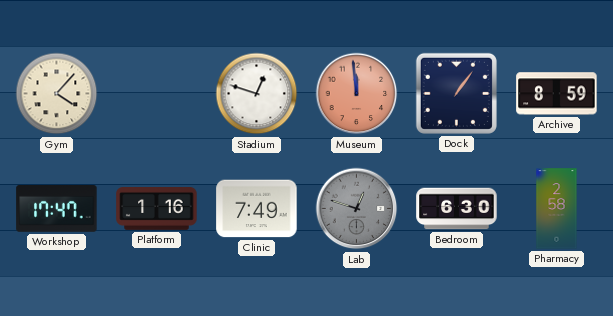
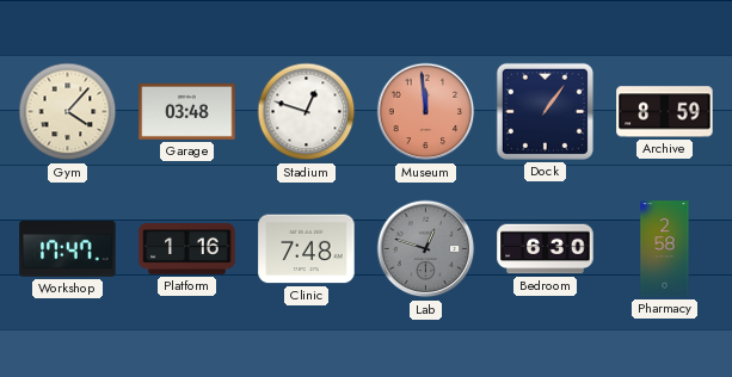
Garage: none -> 03:48 (187, 111)
Clinic: 7:49 -> 7:48 (307, 249)
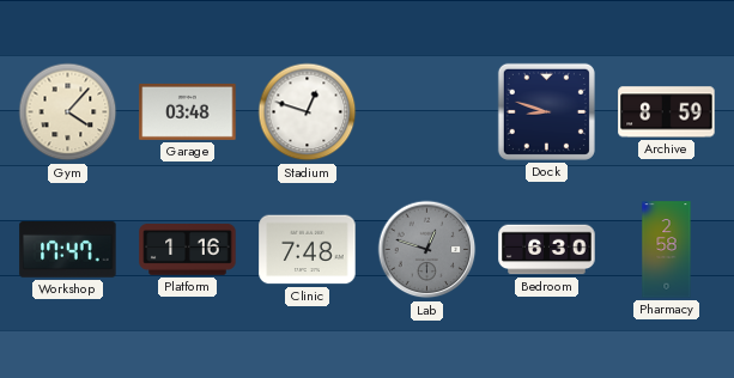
Museum: 11:59 -> none (426, 112)
Dock: 1:06 -> 8:48 (546, 111)
